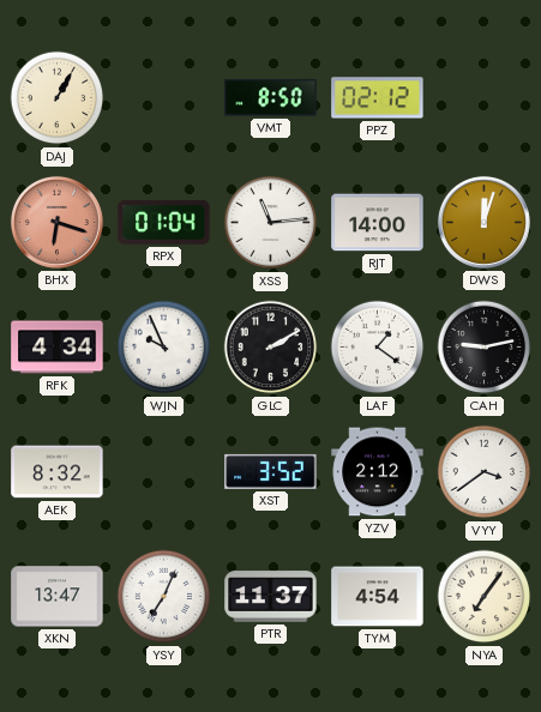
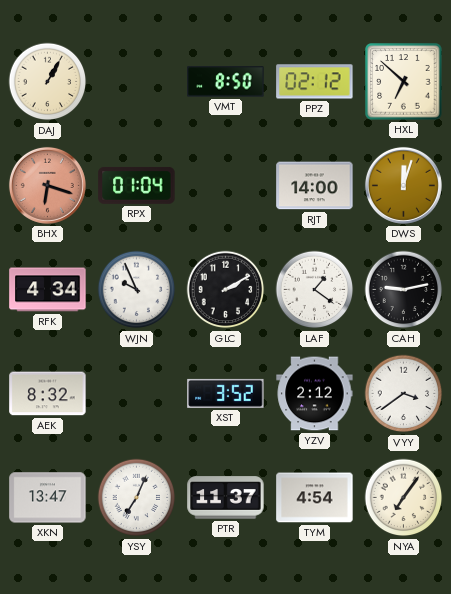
HXL: none -> 6:52 (404, 82)
XSS: 11:14 -> none (271, 223)
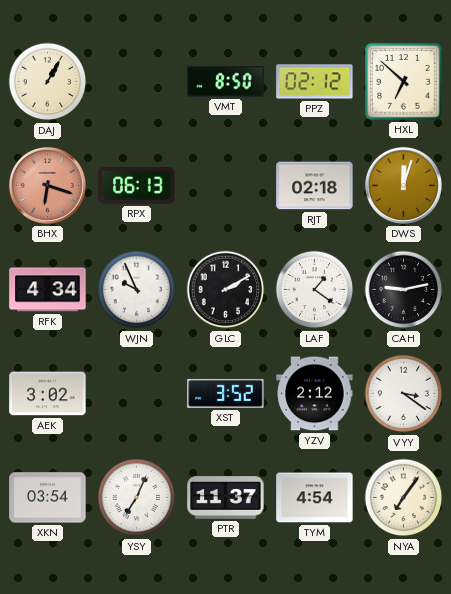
RPX: 01:04 -> 06:13 (137, 185)
RJT: 14:00 -> 02:18 (315, 186)
AEK: 8:32 -> 3:02 (48, 394)
VYY: 3:39 -> 3:21 (404, 394)
XKN: 13:47 -> 03:54 (48, 498)
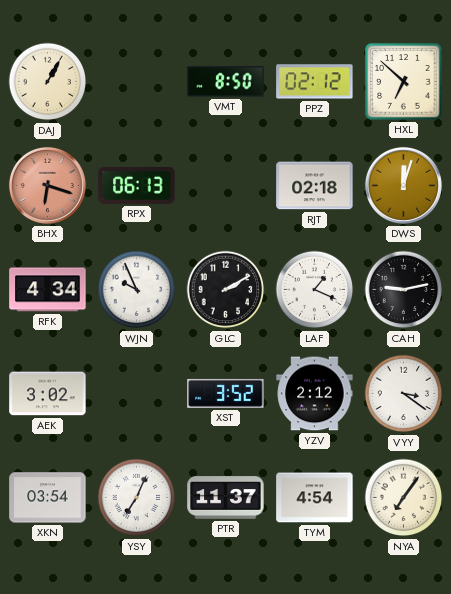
LAF: 1:21 -> 1:19 (315, 290)
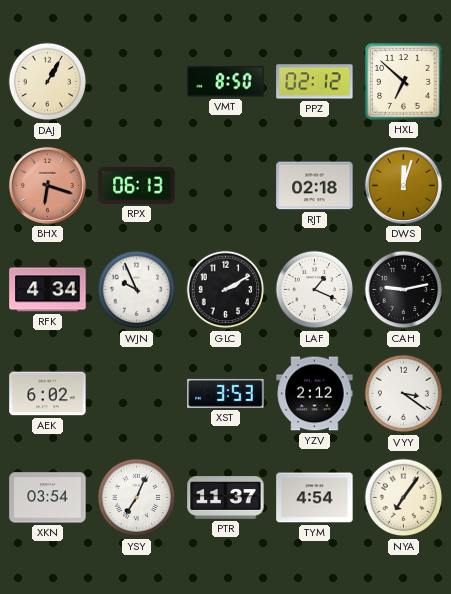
AEK: 3:02 -> 6:02 (48, 394)
XST: 3:52 -> 3:53 (226, 393)
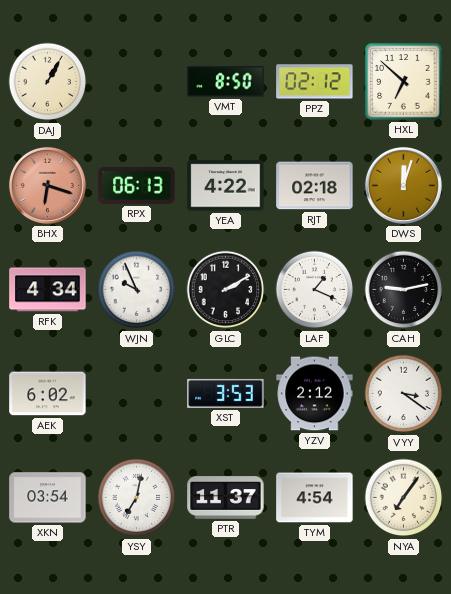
YEA: none -> 4:22 (226, 186)
YSY: 7:04 -> 7:02 (137, 498)
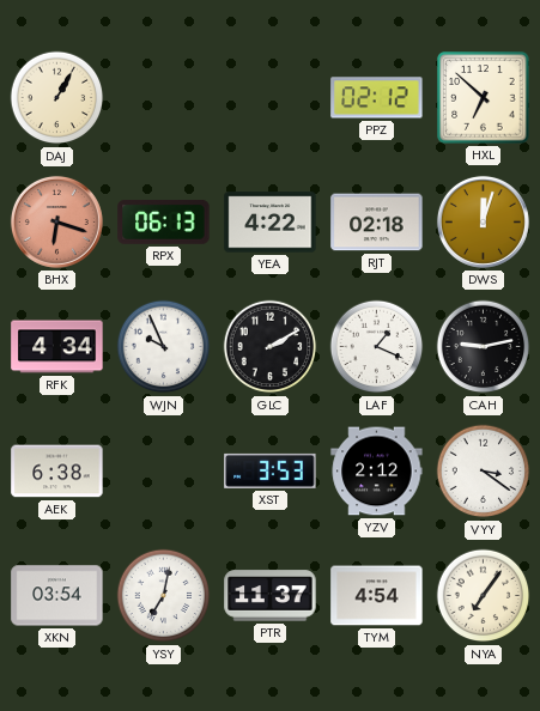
VMT: 8:50 -> none (226, 82)
AEK: 6:02 -> 6:38 (57, 472)
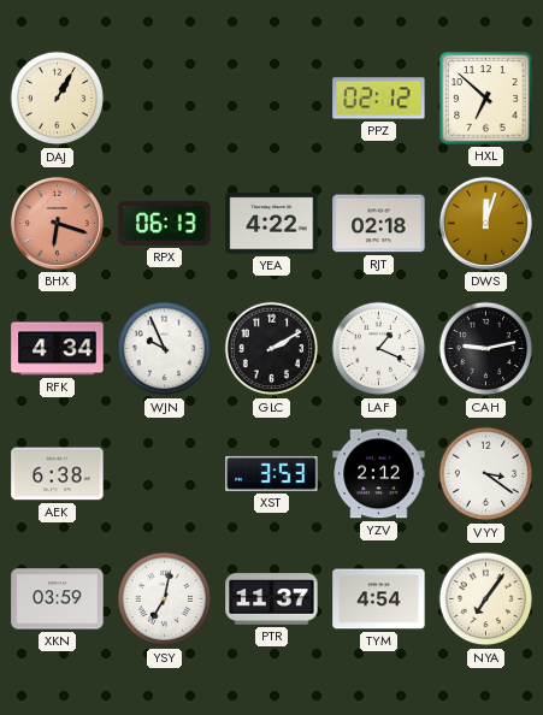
XKN: 03:54 -> 03:59 (58, 599)
